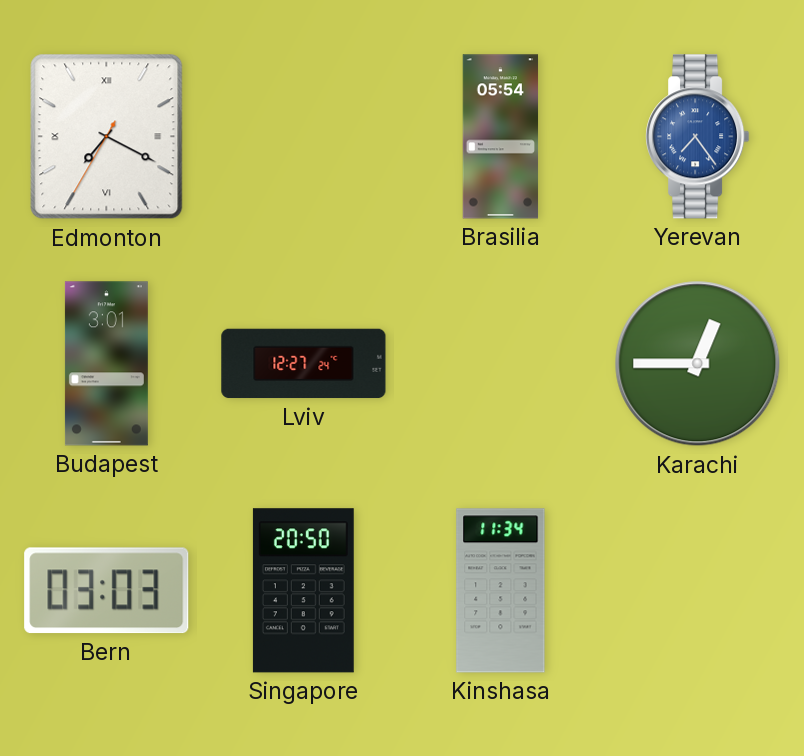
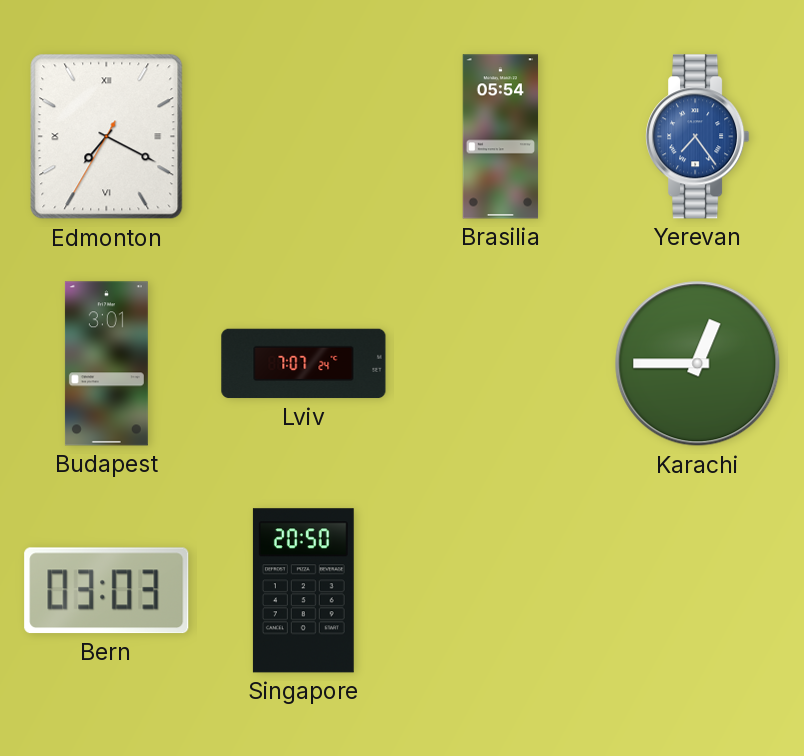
Lviv: 12:27 -> 7:07 (304, 364)
Kinshasa: 11:34 -> none (501, 591)
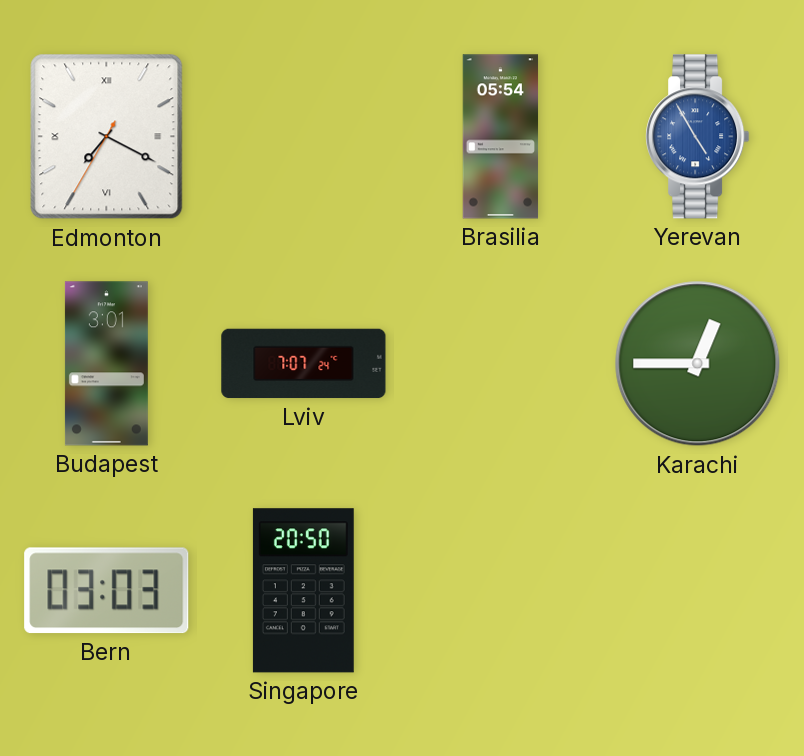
Yerevan: 7:24 -> 4:55 (698, 137)
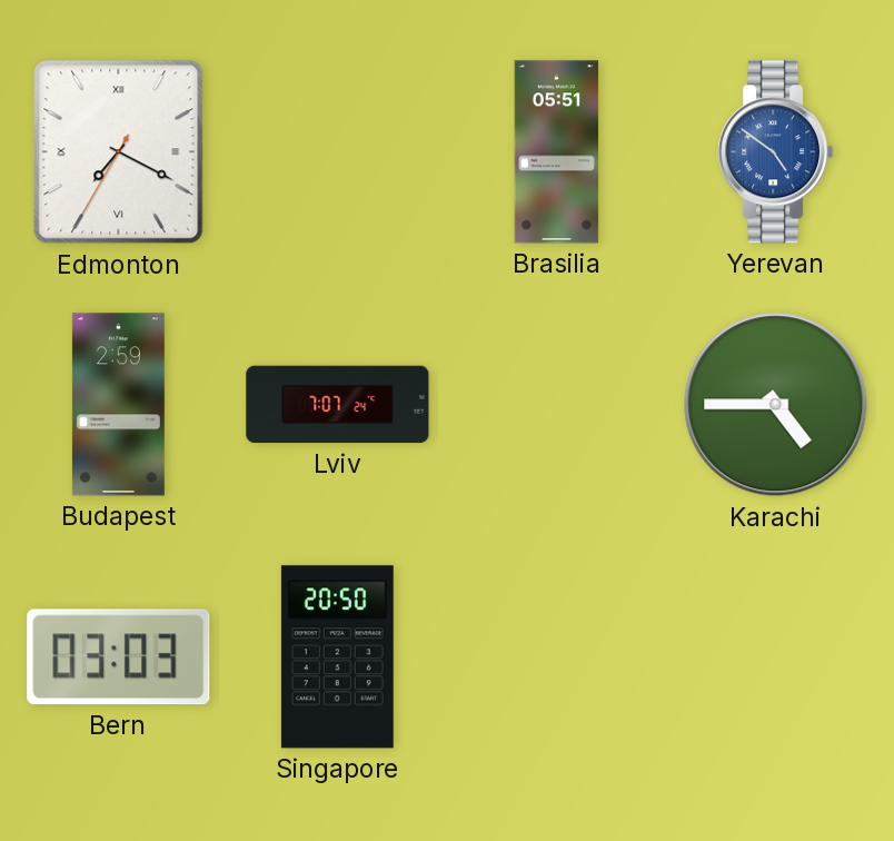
Brasilia: 05:54 -> 05:51 (557, 152)
Yerevan: 4:55 -> 4:51 (776, 152)
Budapest: 3:01 -> 2:59 (118, 405)
Karachi: 12:45 -> 4:45 (776, 405)
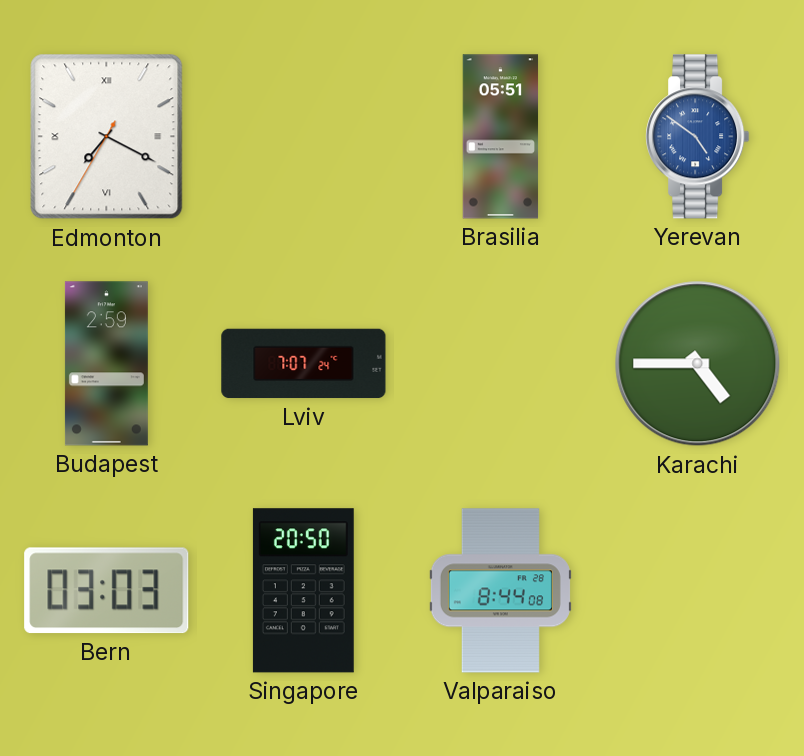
Valparaiso: none -> 8:44 (500, 591)
